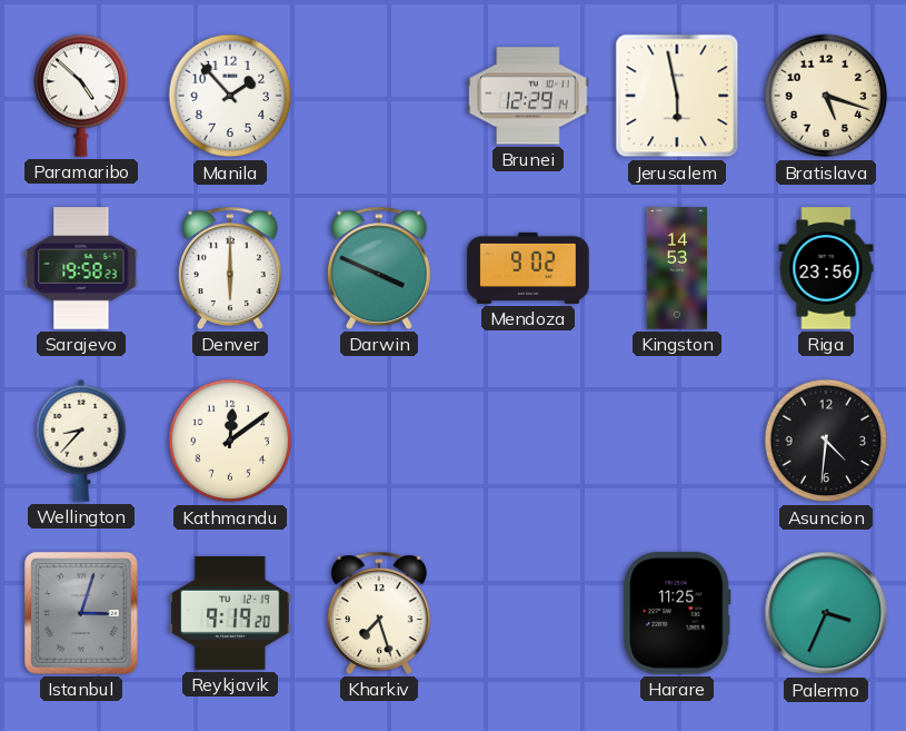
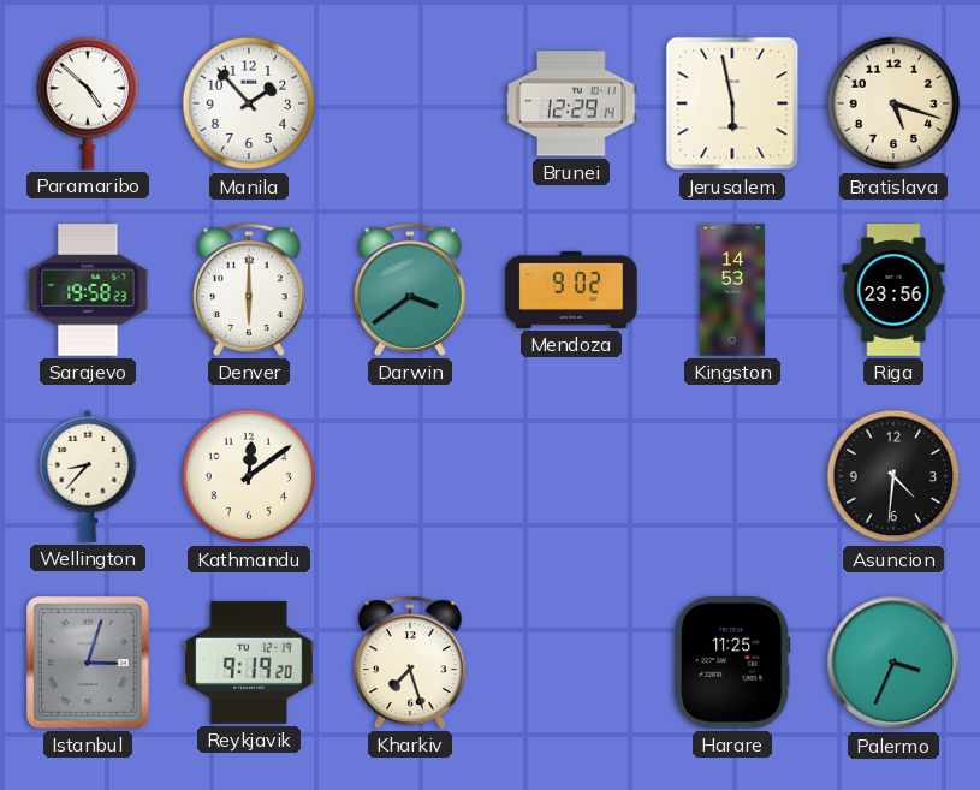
Darwin: 3:49 -> 3:39 (411, 290)
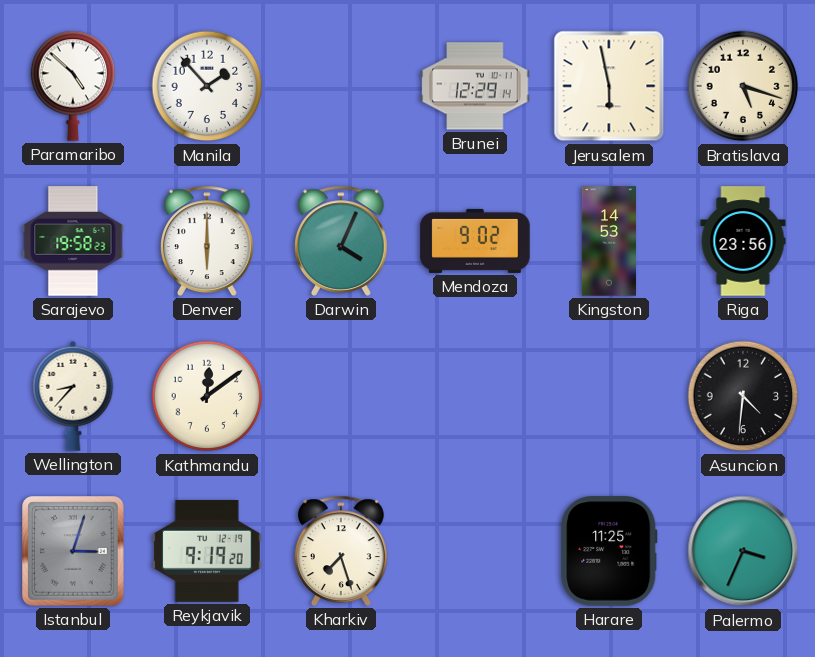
Darwin: 3:39 -> 4:04 (342, 241)
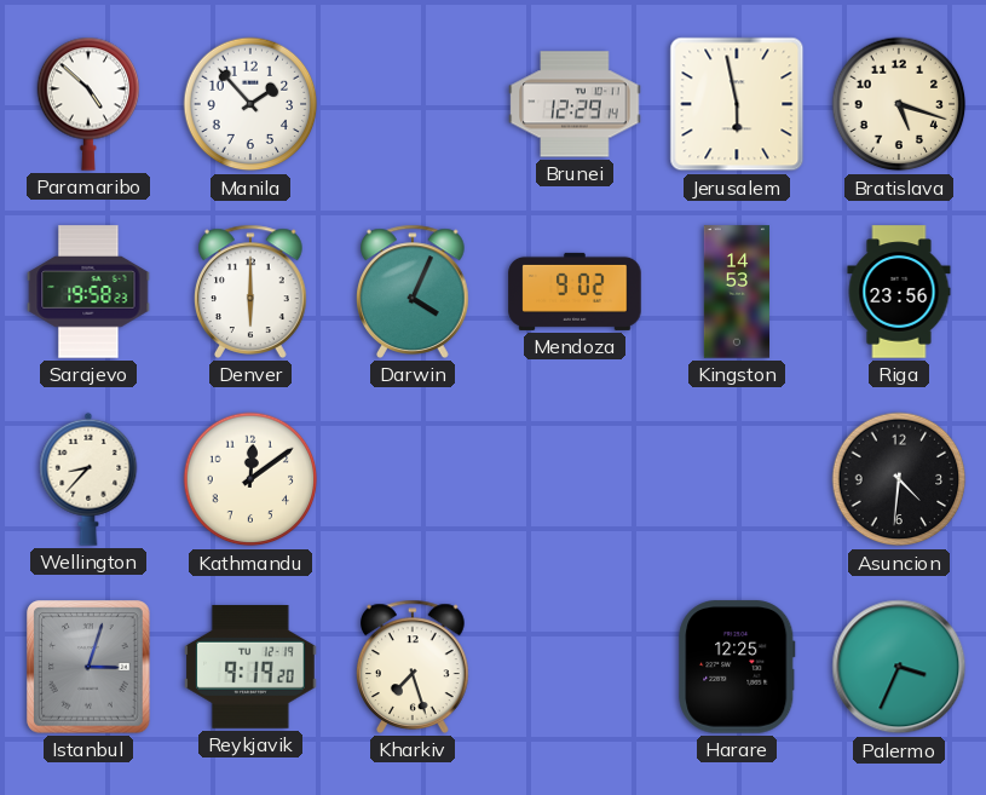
Harare: 11:25 -> 12:25 (737, 667)
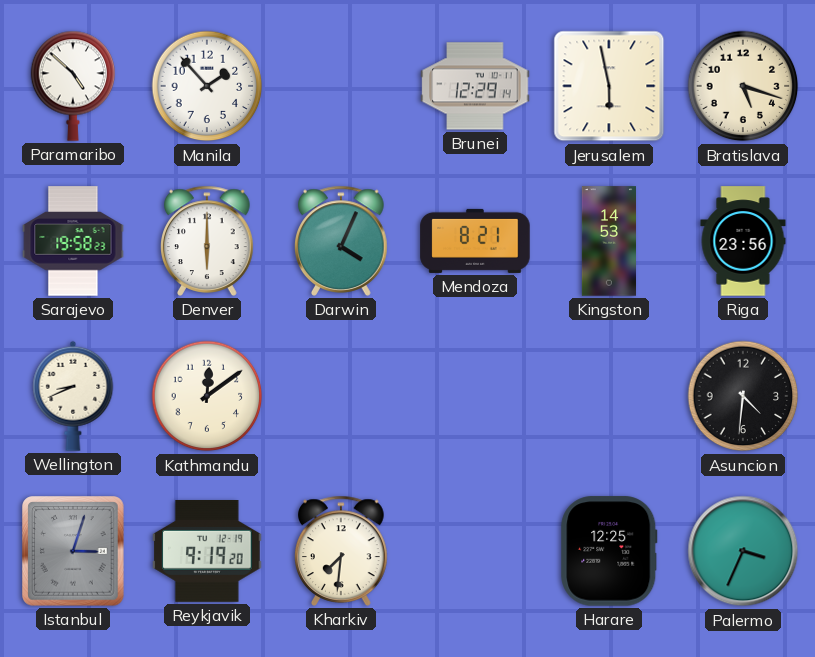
Mendoza: 9:02 -> 8:21 (475, 241)
Wellington: 8:37 -> 8:41 (73, 396)
Kharkiv: 7:27 -> 7:31 (342, 551)
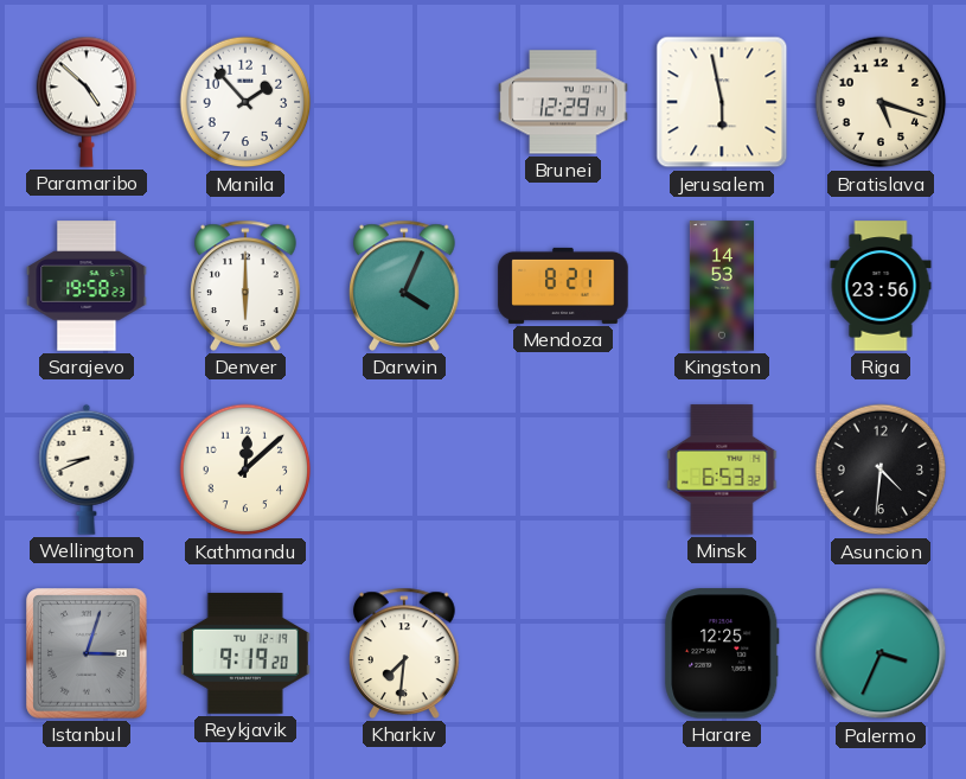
Kathmandu: 12:09 -> 12:08 (245, 470)
Minsk: none -> 6:53 (722, 470)
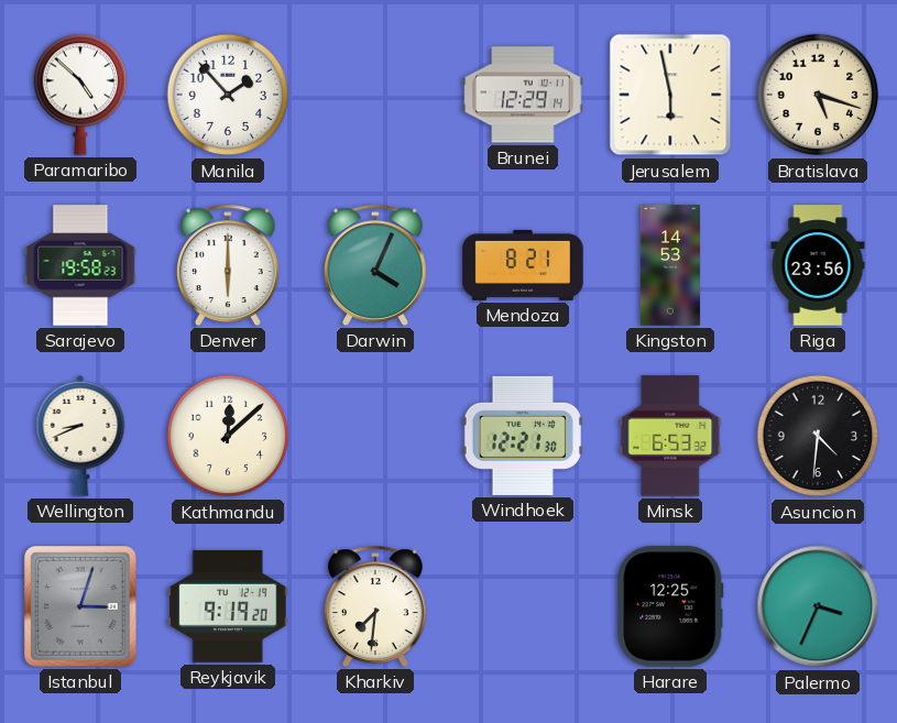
Windhoek: none -> 12:21 (523, 436)
